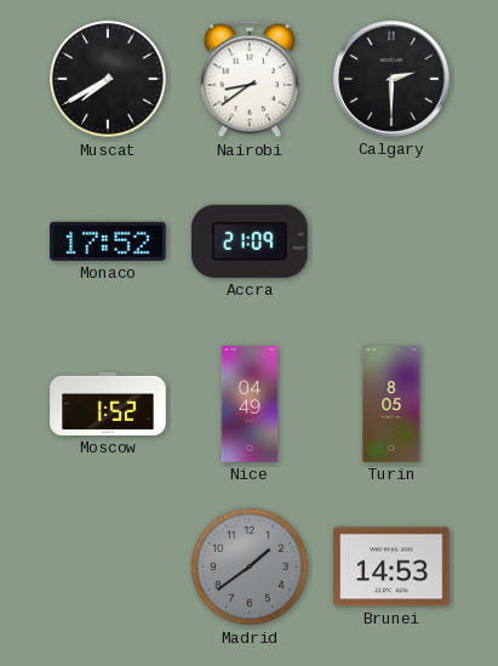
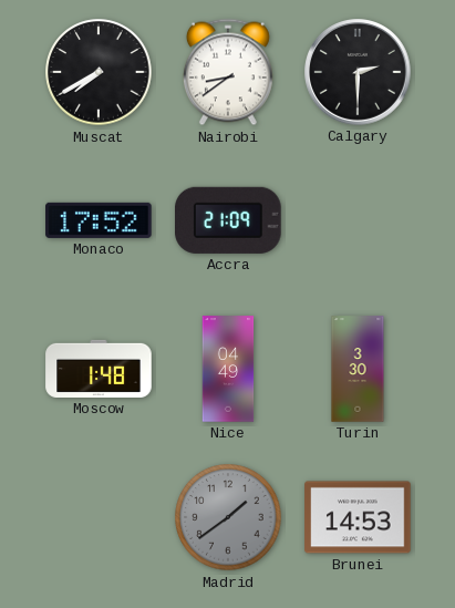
Moscow: 1:52 -> 1:48 (99, 369)
Turin: 8:05 -> 3:30 (358, 369)
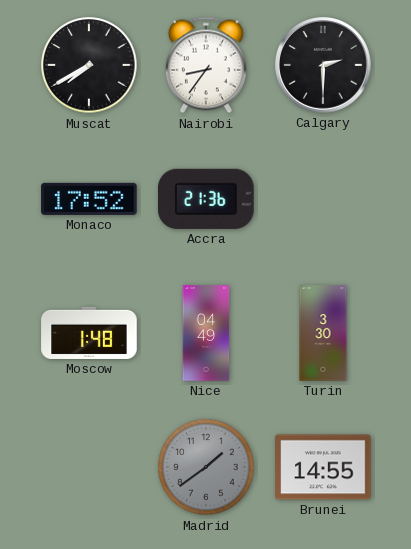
Nairobi: 8:39 -> 8:36 (206, 65)
Accra: 21:09 -> 21:36 (207, 199)
Brunei: 14:53 -> 14:55 (323, 467)
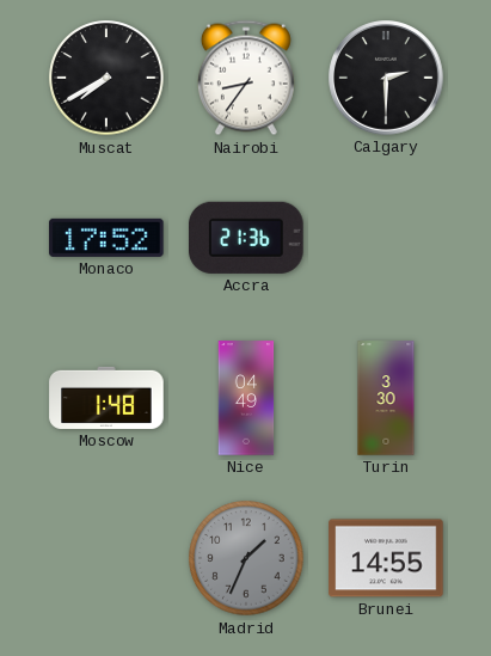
Madrid: 1:39 -> 1:34 (246, 558)
